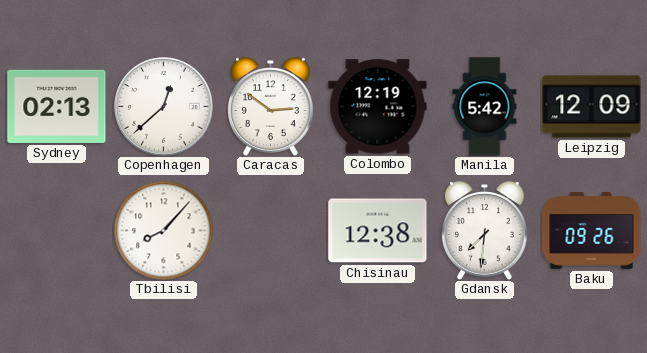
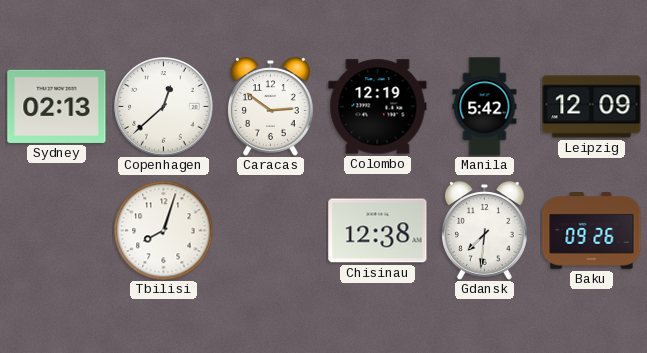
Tbilisi: 8:07 -> 8:03 (164, 231)
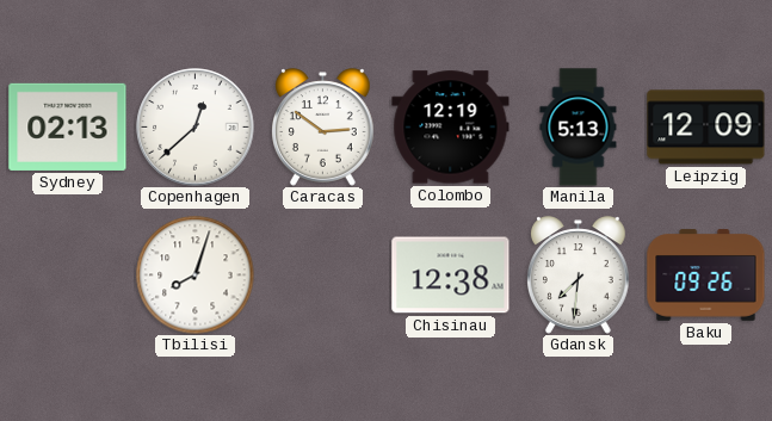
Manila: 5:42 -> 5:13 (579, 128)
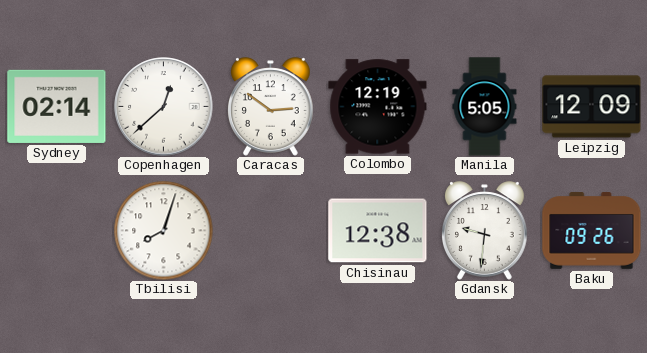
Sydney: 02:13 -> 02:14 (57, 106)
Manila: 5:13 -> 5:05 (485, 107)
Gdansk: 7:31 -> 9:31 (485, 231)
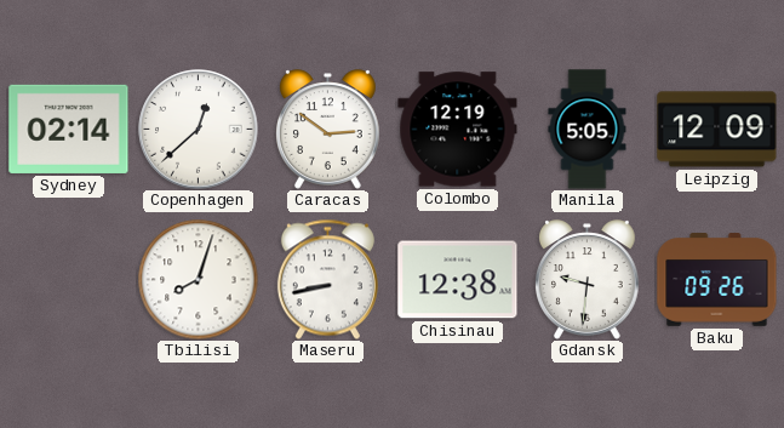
Maseru: none -> 8:43 (327, 279)
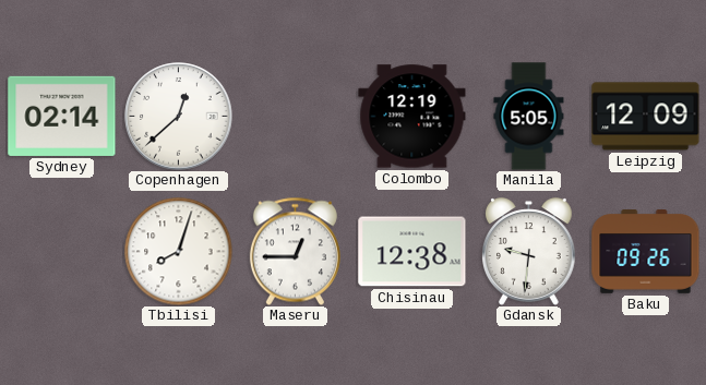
Caracas: 2:51 -> none (328, 130)
Maseru: 8:43 -> 12:45 (295, 251)
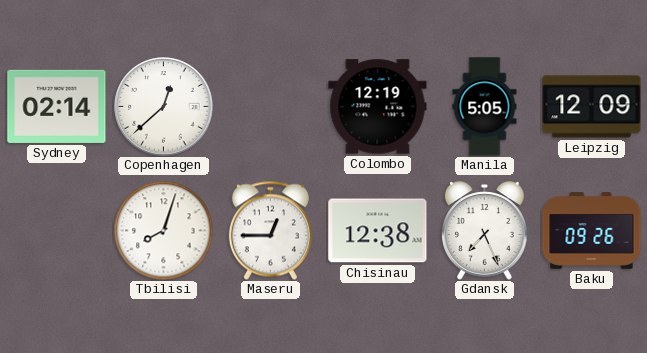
Gdansk: 9:31 -> 7:26 (485, 231)
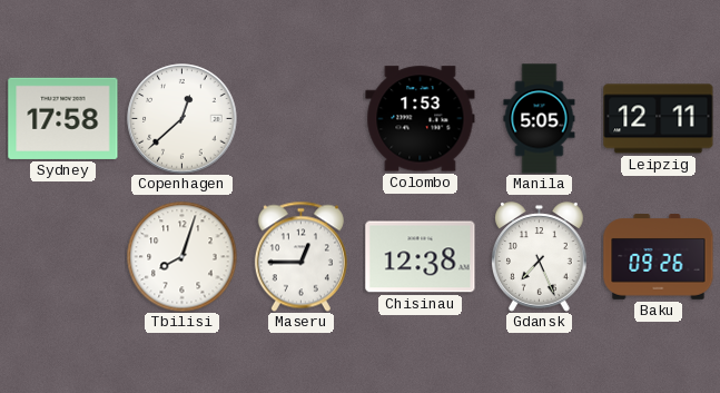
Sydney: 02:14 -> 17:58 (63, 118)
Colombo: 12:19 -> 1:53 (421, 119)
Leipzig: 12:09 -> 12:11 (659, 119)
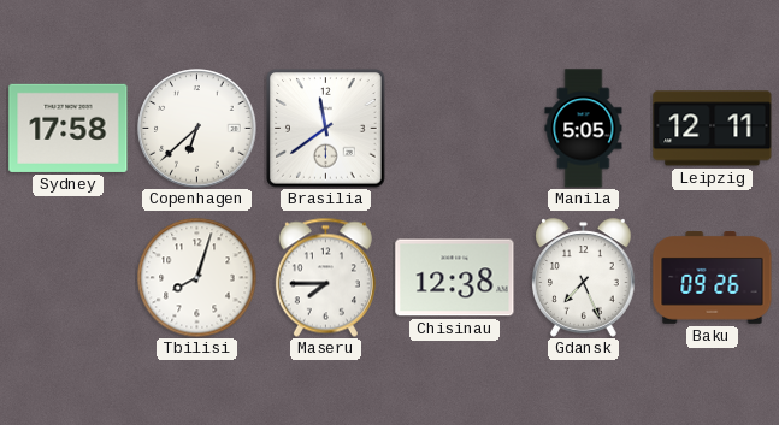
Copenhagen: 12:38 -> 6:38 (197, 129)
Brasilia: none -> 11:39 (326, 129)
Colombo: 1:53 -> none (421, 119)
Maseru: 12:45 -> 7:45 (325, 277)
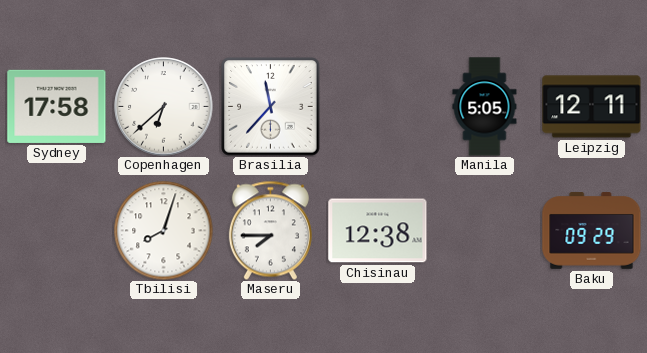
Brasilia: 11:39 -> 11:37 (271, 107)
Gdansk: 7:26 -> none (584, 278)
Baku: 09:26 -> 09:29 (592, 231)
